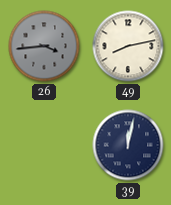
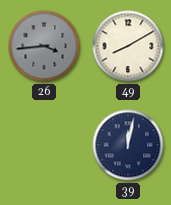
49: 8:13 -> 8:10 (128, 46)
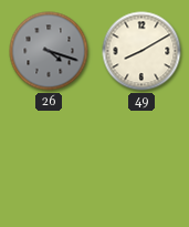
26: 3:44 -> 4:18 (49, 51)
39: 12:02 -> none (128, 145)
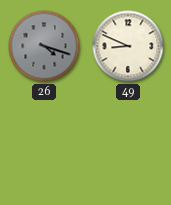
49: 8:10 -> 8:49 (128, 46)
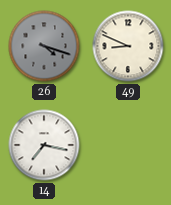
14: none -> 7:17 (44, 145)
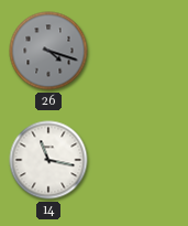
49: 8:49 -> none (128, 46)
14: 7:17 -> 11:17 (48, 160)
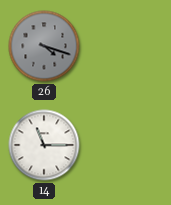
14: 11:17 -> 11:15 (44, 145)
